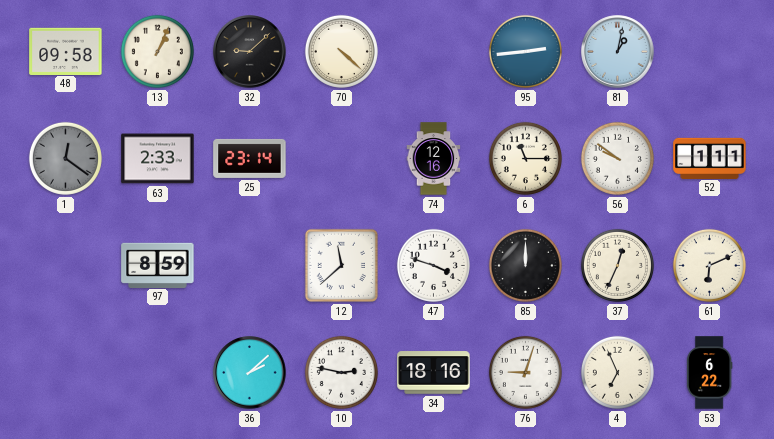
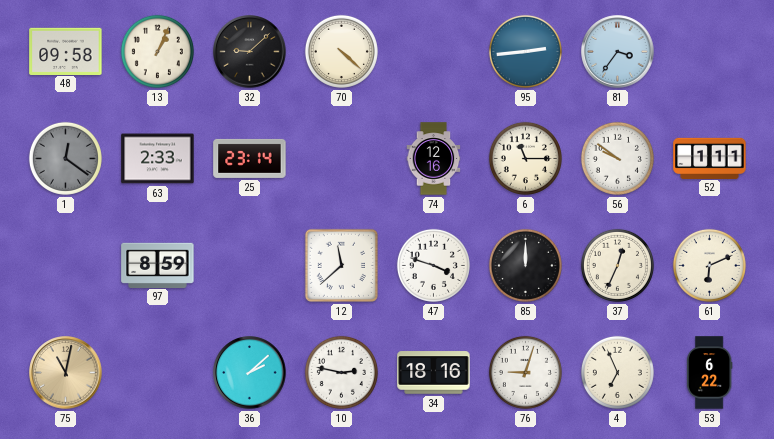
81: 1:02 -> 3:36 (618, 52)
75: none -> 11:02 (66, 373)
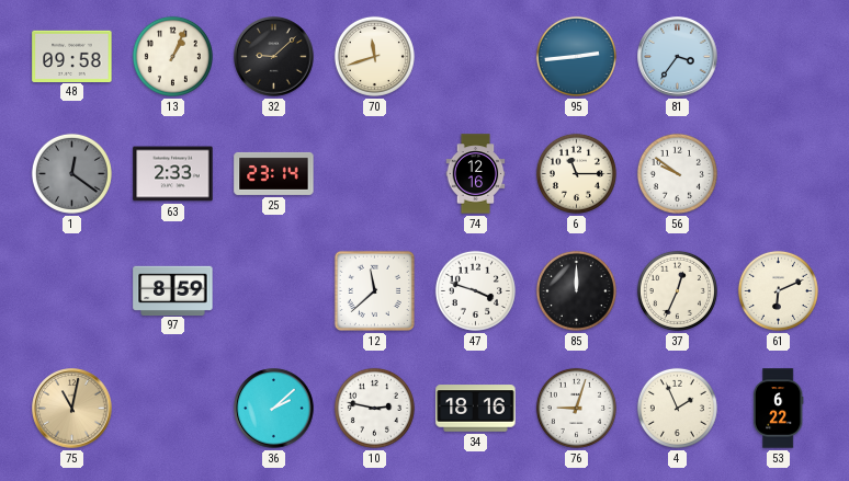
70: 4:22 -> 11:42 (374, 56)
52: 1:11 -> none (710, 158)
4: 6:56 -> 1:56 (677, 408)
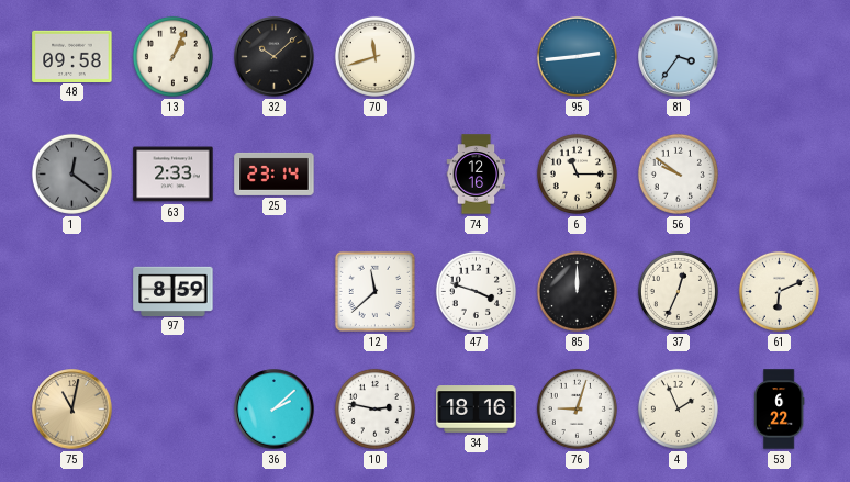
32: 9:08 -> 10:08 (275, 57)
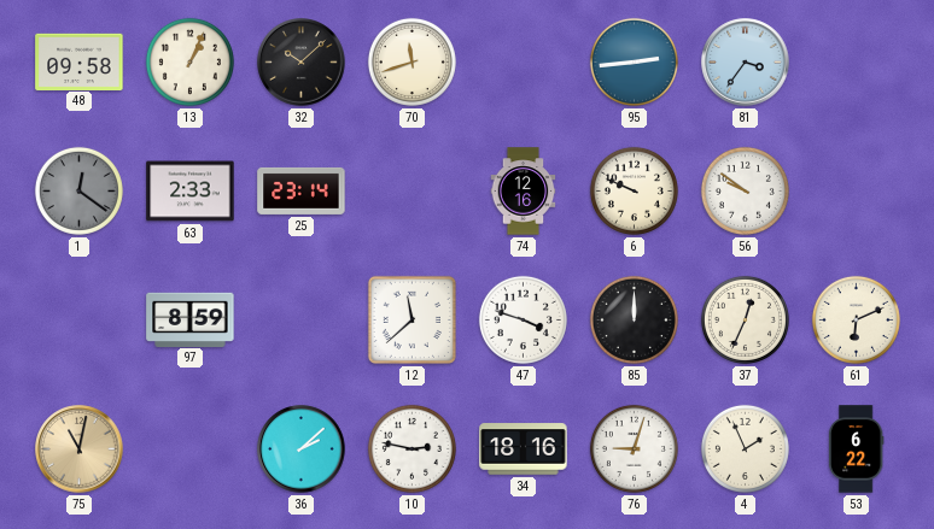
6: 11:15 -> 9:49 (634, 190)
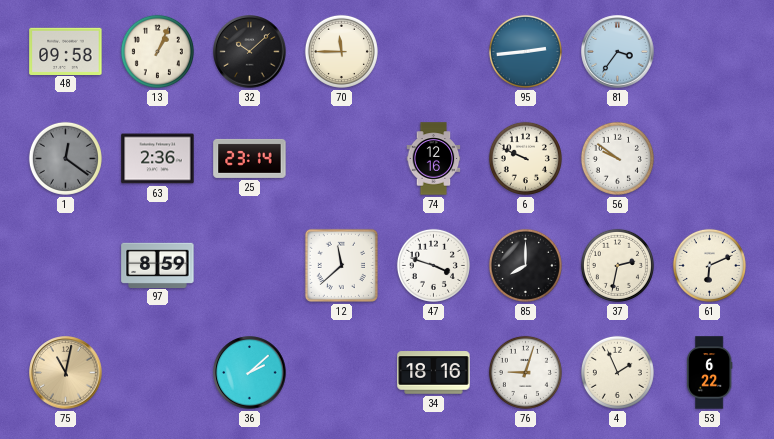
70: 11:42 -> 11:45 (341, 51)
63: 2:33 -> 2:36 (158, 159)
85: 12:00 -> 8:00 (525, 265)
37: 12:34 -> 2:32 (617, 265)
10: 2:47 -> none (411, 448)
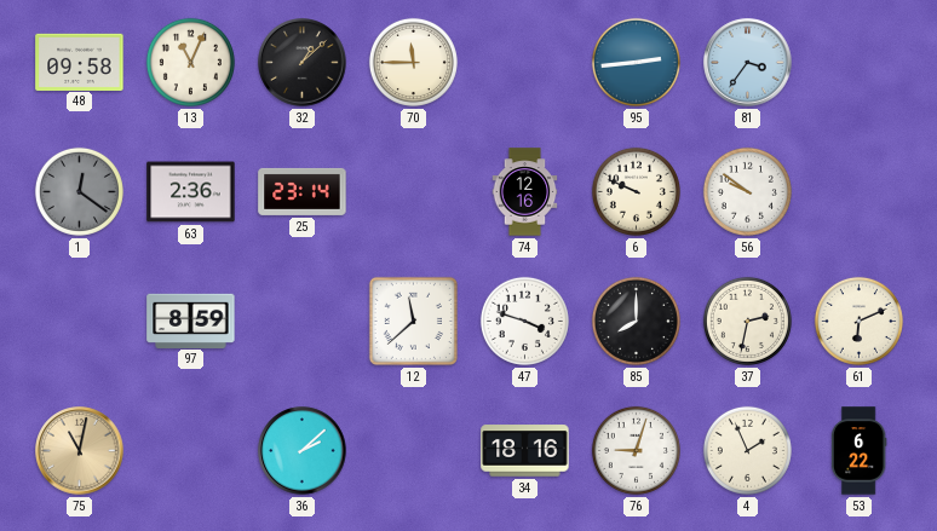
13: 1:04 -> 11:04 (190, 62)
32: 10:08 -> 1:08 (303, 63)
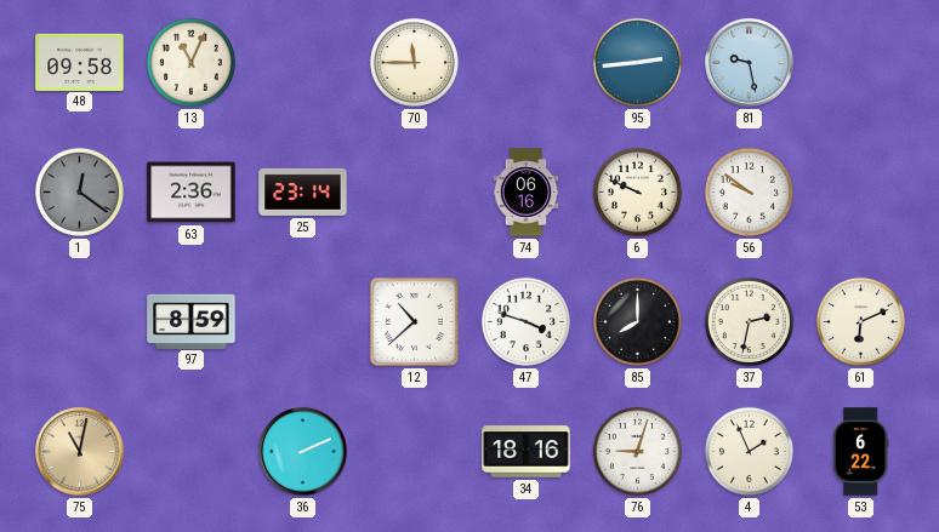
32: 1:08 -> none (303, 63)
81: 3:36 -> 9:28 (750, 63)
74: 12:16 -> 06:16 (527, 193)
12: 11:38 -> 10:38 (414, 321)
36: 2:08 -> 2:11 (303, 452)
